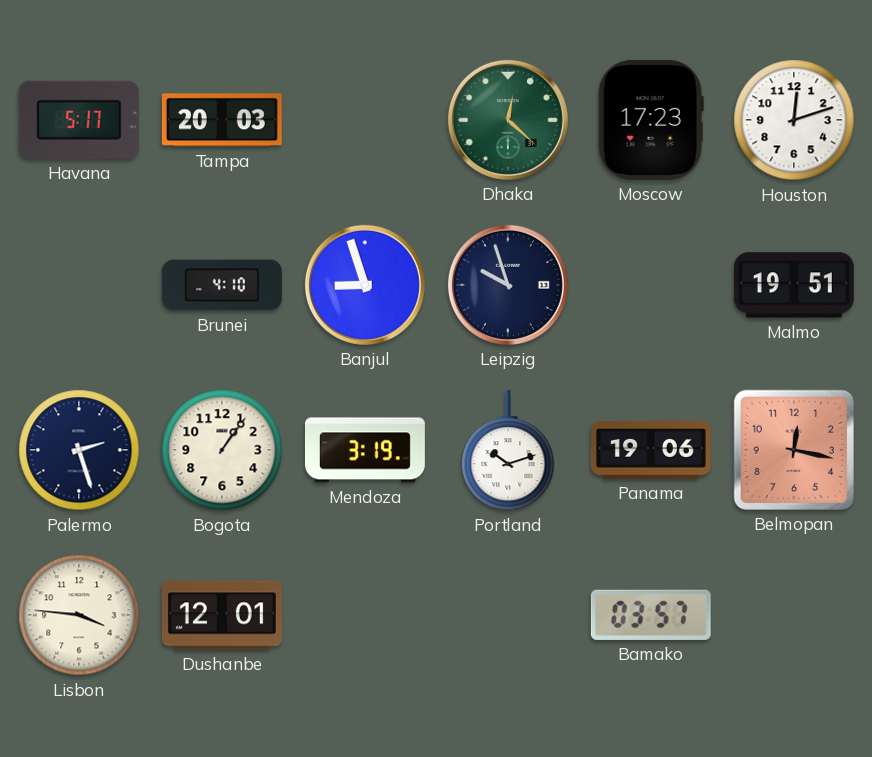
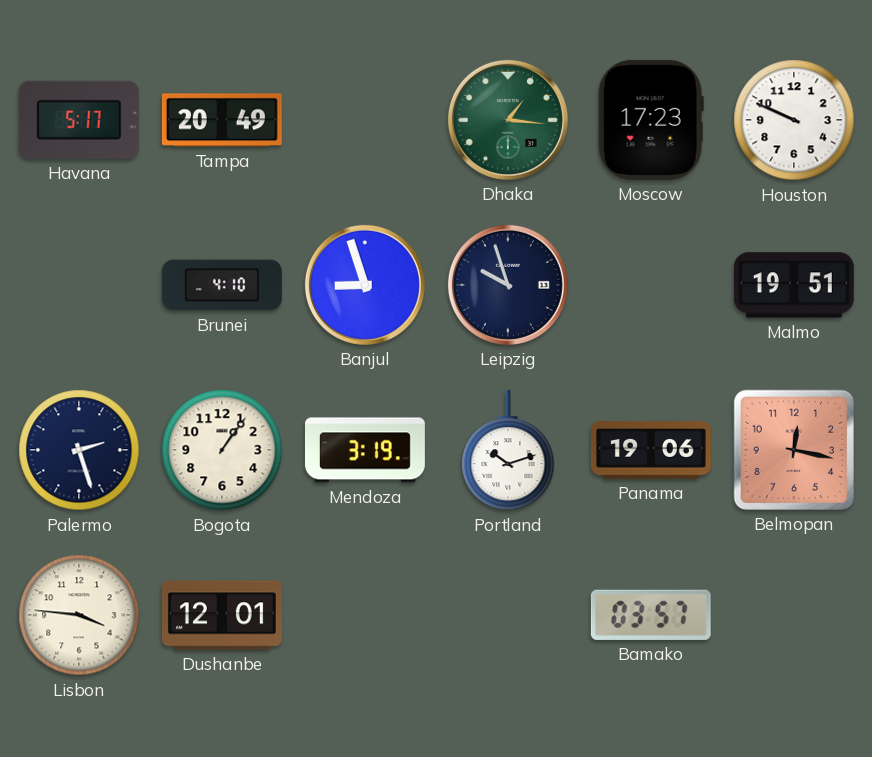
Tampa: 20:03 -> 20:49 (222, 120)
Dhaka: 12:22 -> 1:16 (508, 120)
Houston: 12:12 -> 9:49 (794, 120)
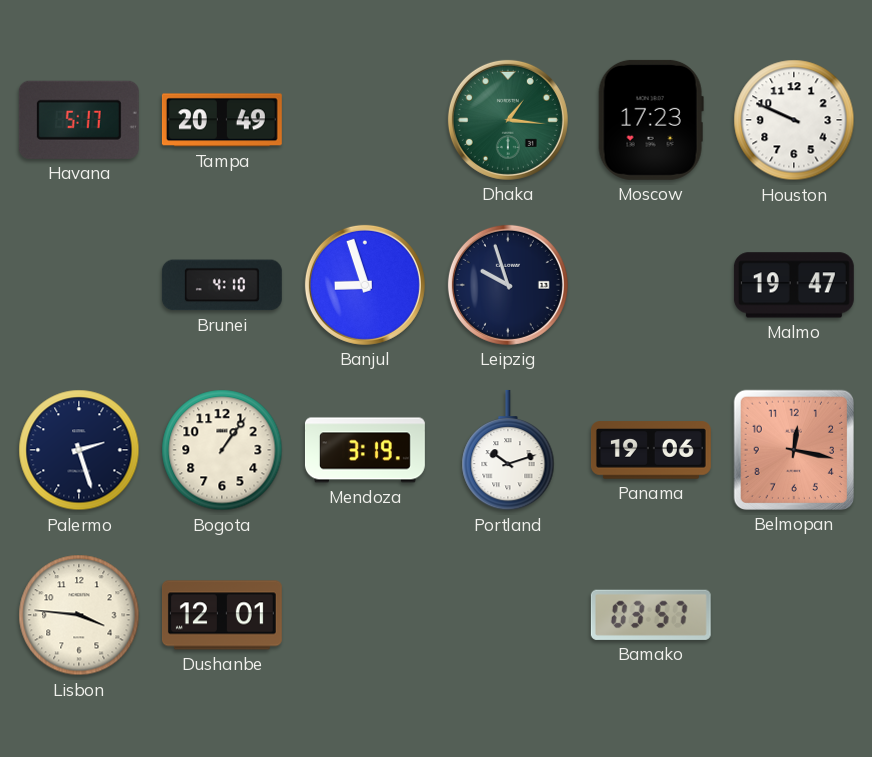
Malmo: 19:51 -> 19:47 (794, 285)
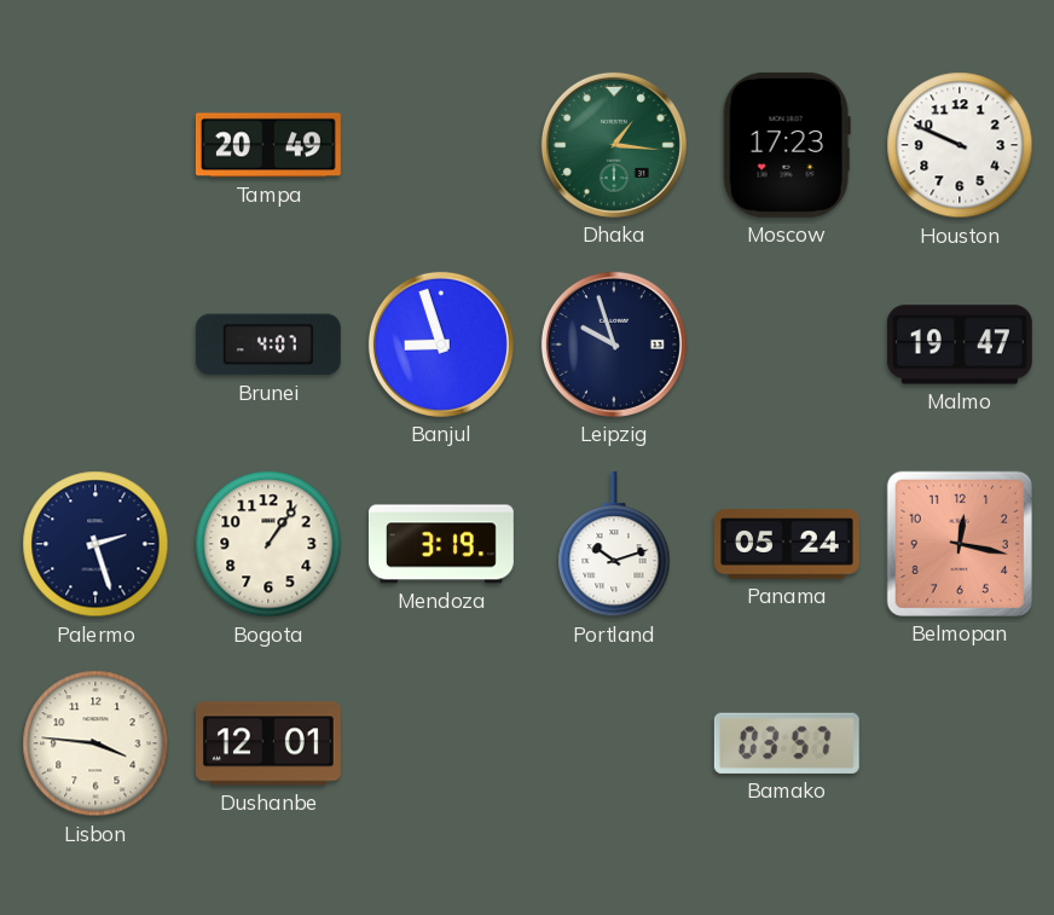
Havana: 5:17 -> none (79, 120)
Brunei: 4:10 -> 4:07 (268, 344)
Panama: 19:06 -> 05:24 (787, 544)
